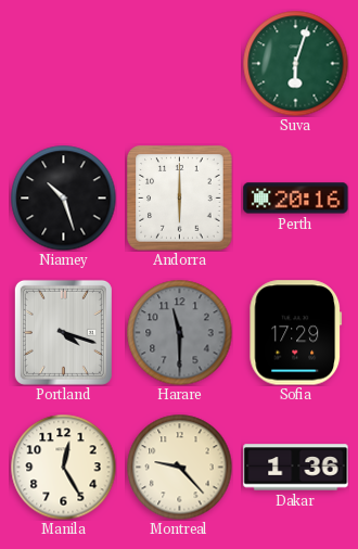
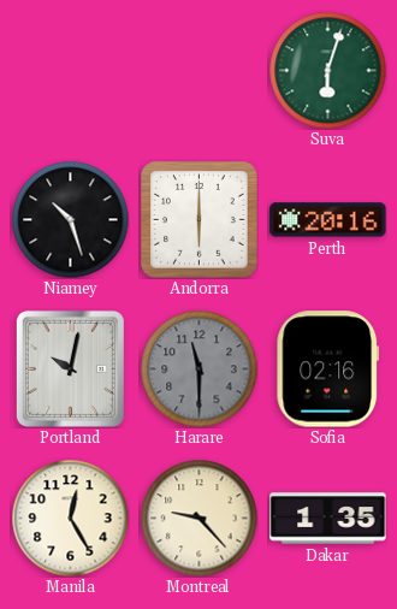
Portland: 4:18 -> 10:02 (70, 368)
Sofia: 17:29 -> 02:16 (328, 369)
Dakar: 1:36 -> 1:35 (328, 519)
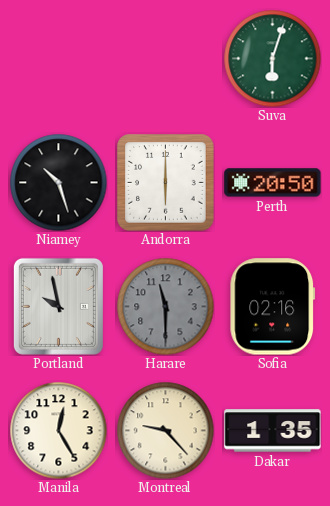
Perth: 20:16 -> 20:50 (273, 183)
Portland: 10:02 -> 9:58 (58, 306)
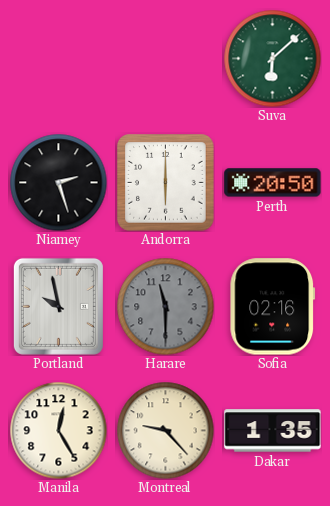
Suva: 6:03 -> 6:08 (272, 58)
Niamey: 10:27 -> 2:27 (58, 182)
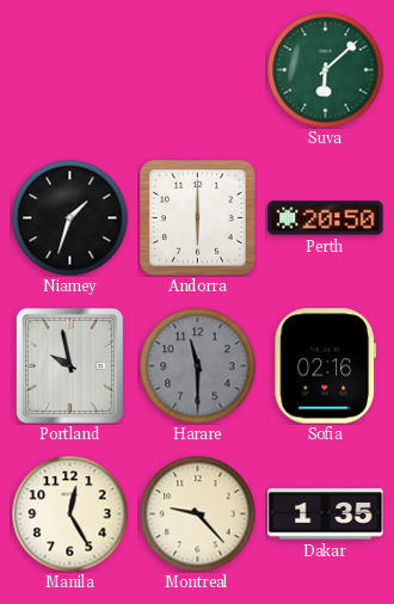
Niamey: 2:27 -> 1:33 (69, 217)
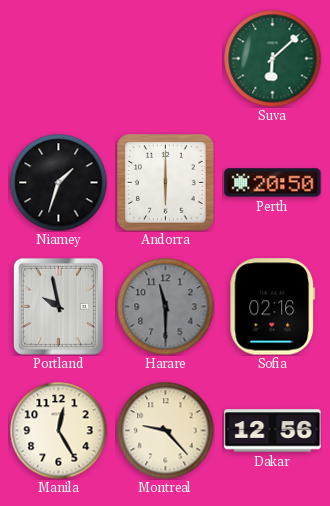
Dakar: 1:35 -> 12:56 (273, 431)
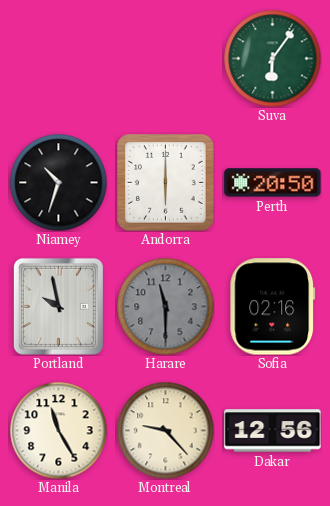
Suva: 6:08 -> 6:06 (272, 58)
Niamey: 1:33 -> 10:33 (58, 182)
Manila: 12:25 -> 11:25 (58, 430)
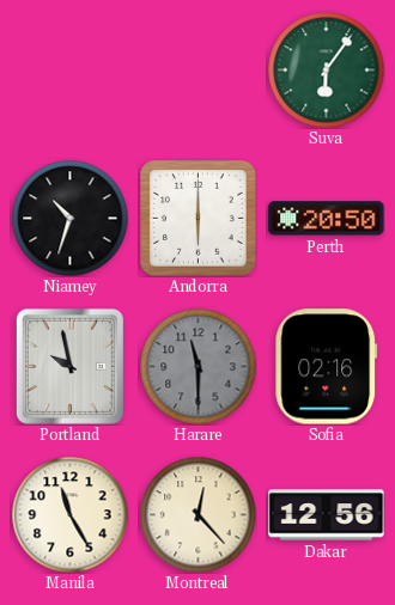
Montreal: 9:23 -> 12:23 (197, 514)
